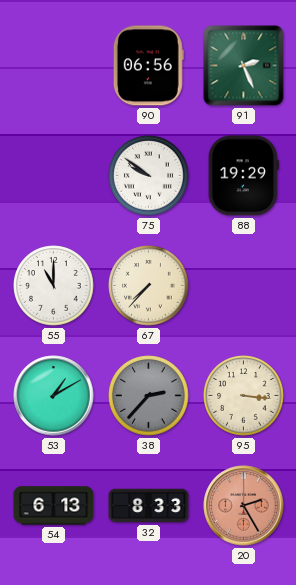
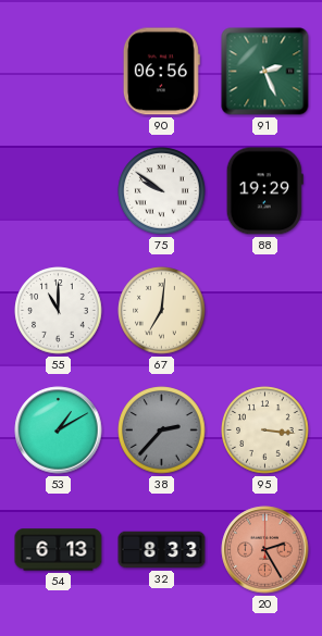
67: 7:37 -> 7:01 (162, 311)
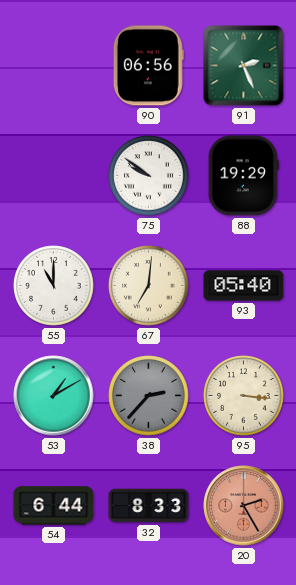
93: none -> 05:40 (244, 286)
54: 6:13 -> 6:44 (54, 506)
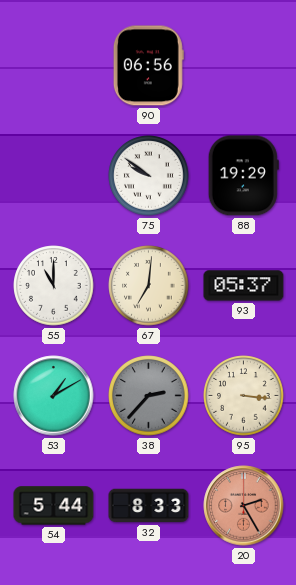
91: 2:26 -> none (244, 66)
93: 05:40 -> 05:37 (244, 286)
54: 6:44 -> 5:44 (54, 506)
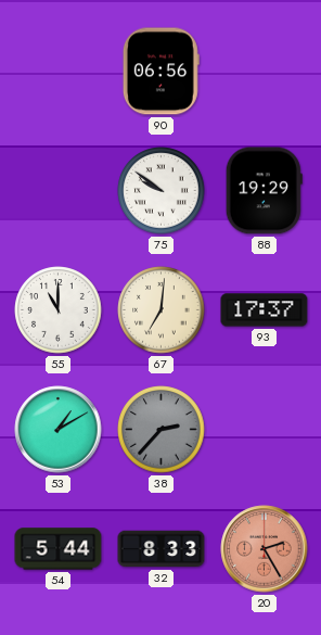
93: 05:37 -> 17:37 (265, 310)
95: 3:16 -> none (244, 396)
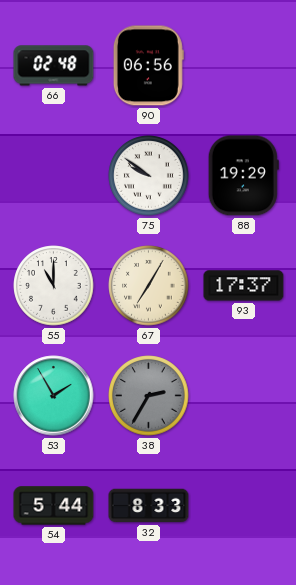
66: none -> 02:48 (54, 66)
67: 7:01 -> 7:05 (149, 286)
53: 1:10 -> 1:55 (54, 396)
38: 2:37 -> 2:35 (149, 396)
20: 2:25 -> none (265, 549)
